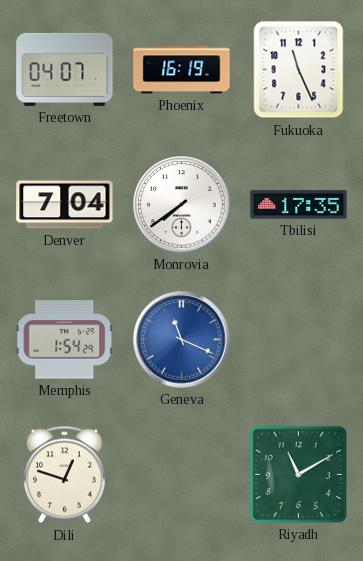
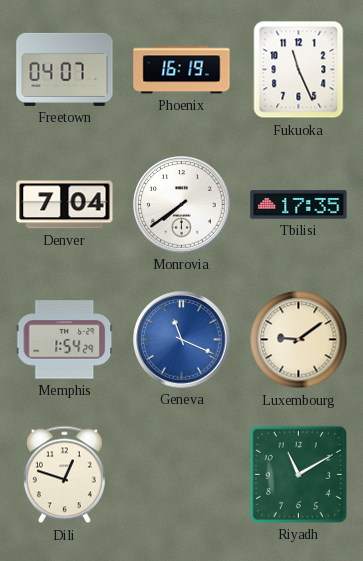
Luxembourg: none -> 9:09 (299, 340)
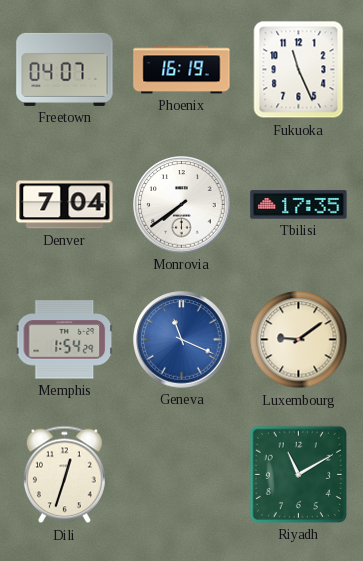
Dili: 12:48 -> 12:33 (64, 475)
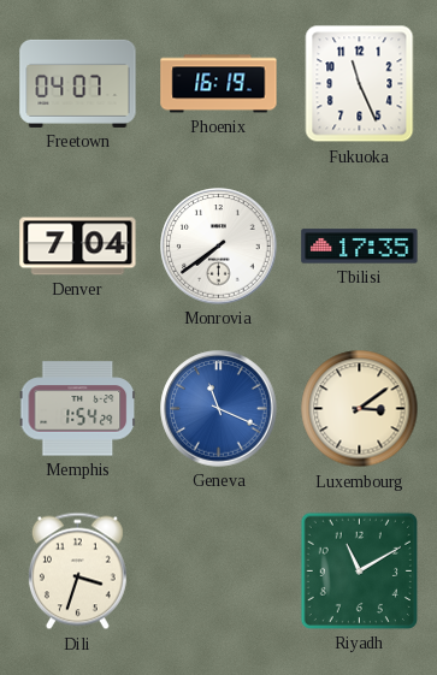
Luxembourg: 9:09 -> 3:09 (360, 409)
Dili: 12:33 -> 3:33 (77, 572)
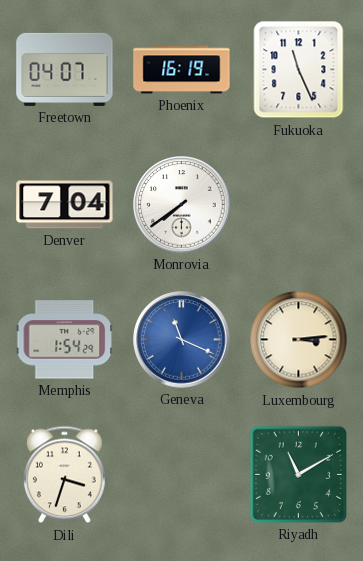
Tbilisi: 17:35 -> none (360, 247)
Luxembourg: 3:09 -> 3:14 (299, 340)
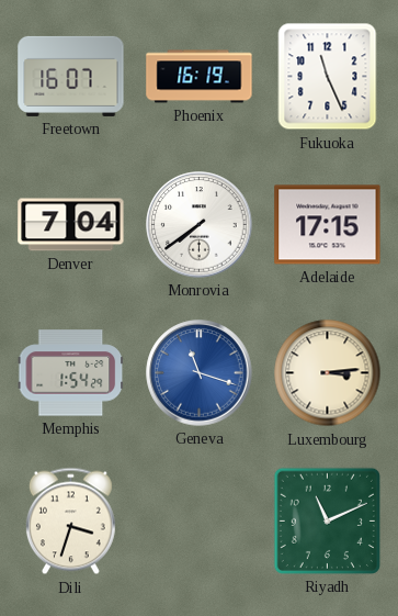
Freetown: 04:07 -> 16:07 (71, 76)
Adelaide: none -> 17:15 (328, 225)
Geneva: 11:19 -> 11:18 (200, 373)
Riyadh: 11:10 -> 11:11 (327, 520)
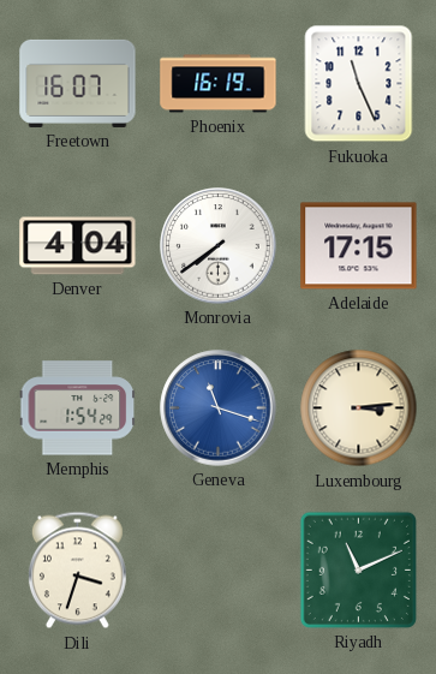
Denver: 7:04 -> 4:04 (78, 246)
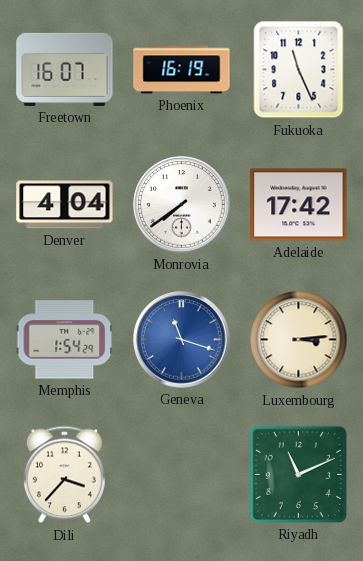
Adelaide: 17:15 -> 17:42 (299, 205)
Dili: 3:33 -> 3:37 (64, 475)
